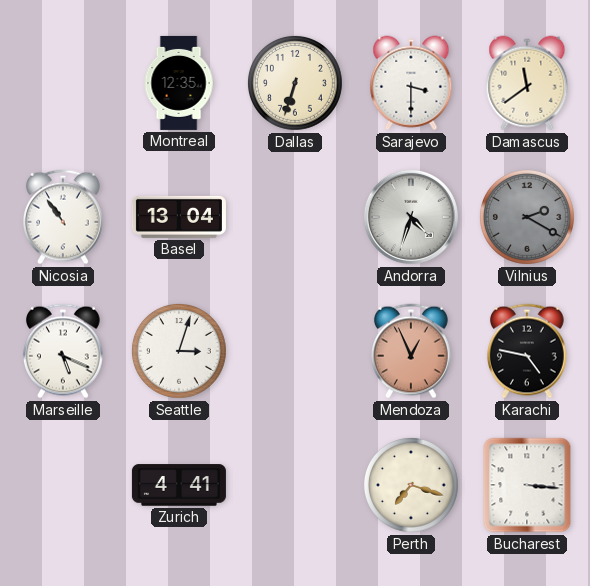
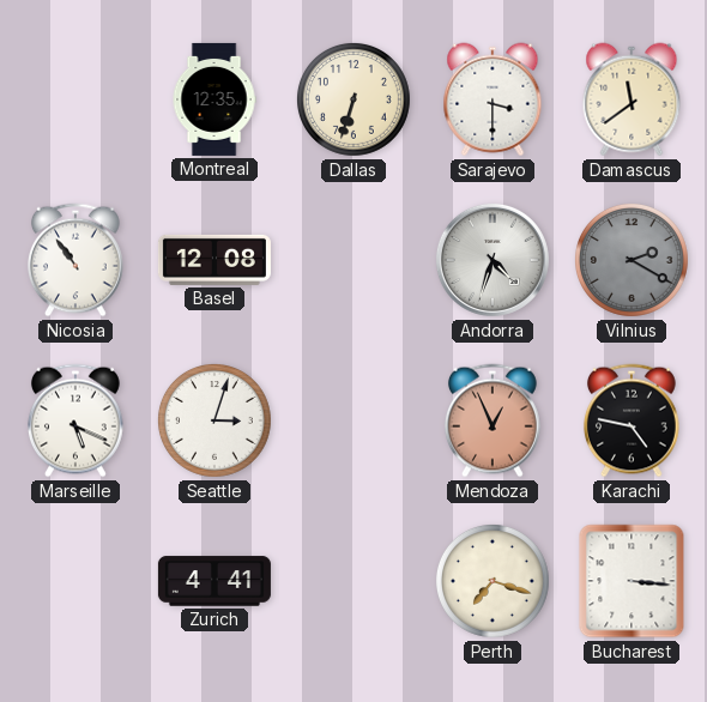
Basel: 13:04 -> 12:08 (214, 260)
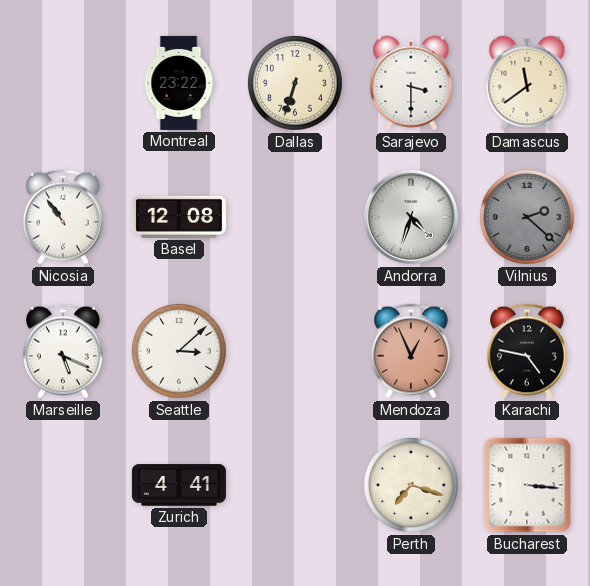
Montreal: 12:35 -> 23:22 (179, 83)
Vilnius: 2:20 -> 2:22 (527, 217)
Seattle: 3:03 -> 3:08 (179, 351)
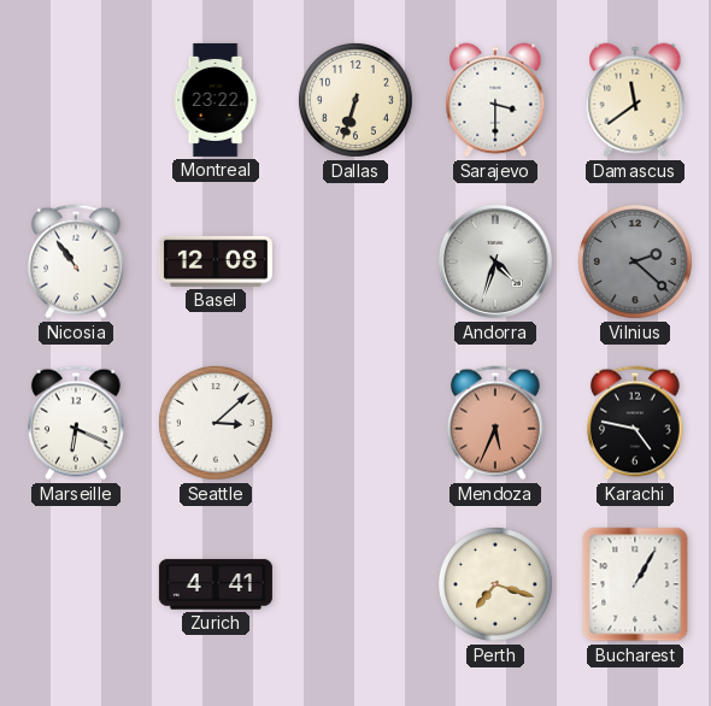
Marseille: 5:19 -> 6:19 (76, 423)
Mendoza: 12:56 -> 5:34 (495, 423)
Bucharest: 3:16 -> 1:05 (635, 584)
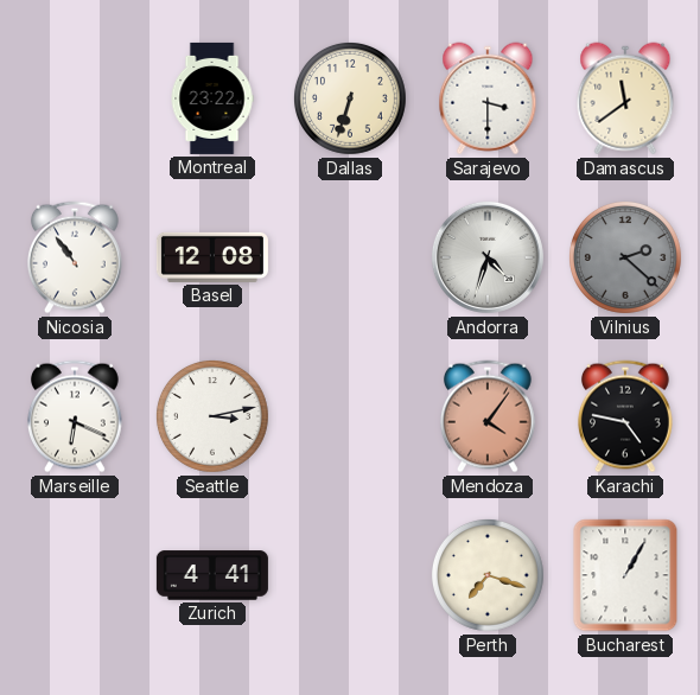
Seattle: 3:08 -> 3:13 (212, 416)
Mendoza: 5:34 -> 4:06 (488, 416)
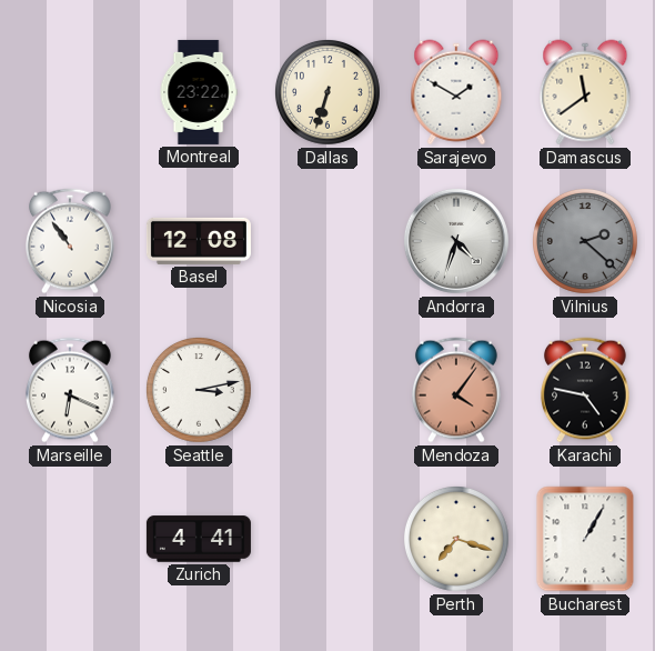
Sarajevo: 3:30 -> 1:50 (456, 92)
